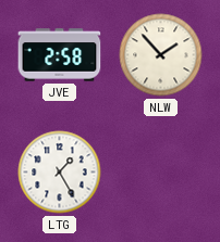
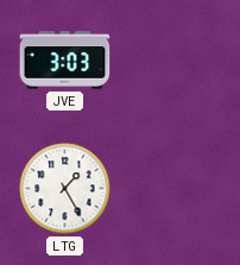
JVE: 2:58 -> 3:03 (65, 61)
NLW: 1:53 -> none (161, 55)
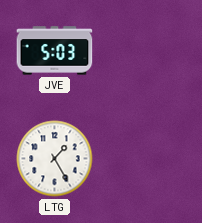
JVE: 3:03 -> 5:03 (55, 51)
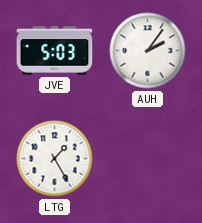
AUH: none -> 2:06 (148, 51)
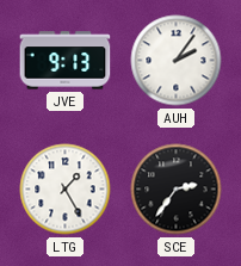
JVE: 5:03 -> 9:13 (66, 61)
SCE: none -> 2:36 (177, 190)
